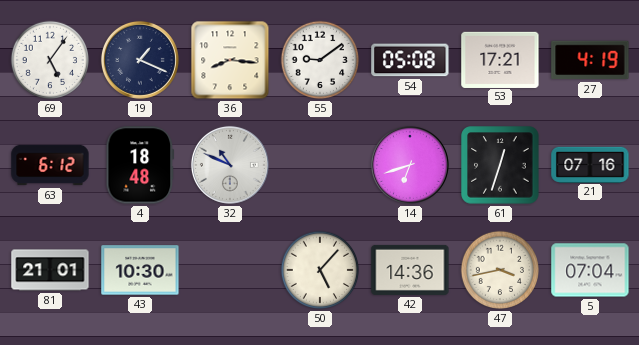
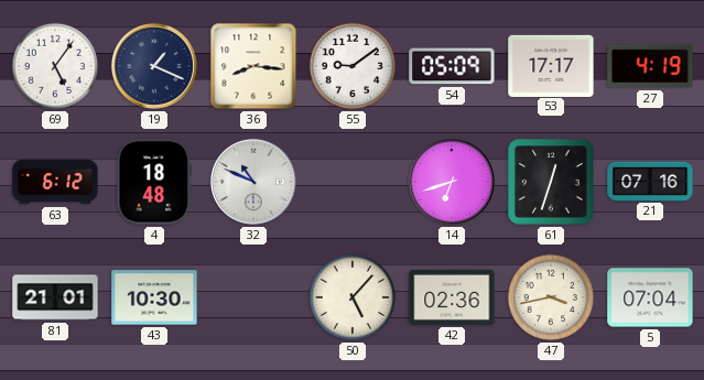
54: 05:08 -> 05:09 (452, 66)
53: 17:21 -> 17:17 (551, 65)
42: 14:36 -> 02:36 (452, 297)
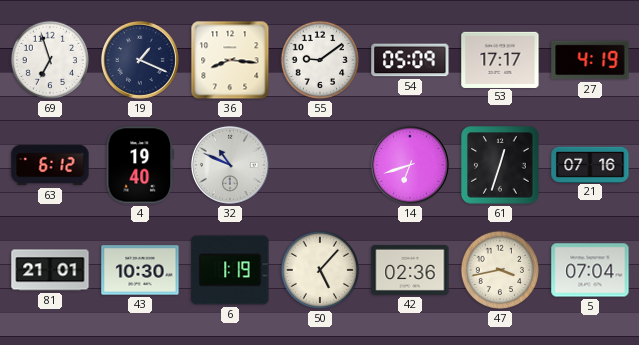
69: 5:06 -> 6:57 (50, 60)
4: 18:48 -> 19:40 (140, 165)
6: none -> 1:19 (230, 270)
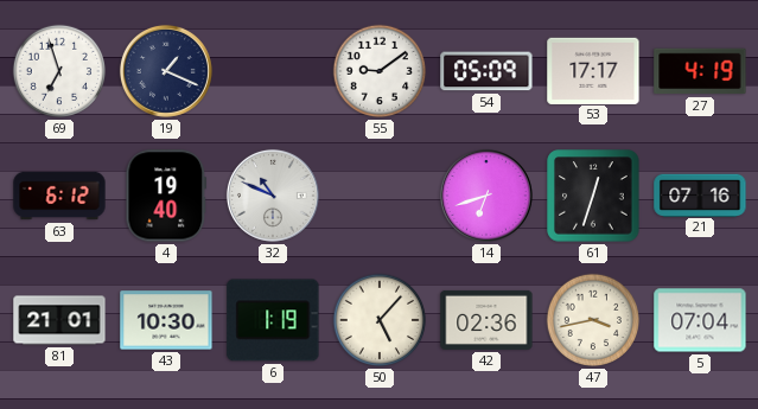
36: 8:16 -> none (230, 60)
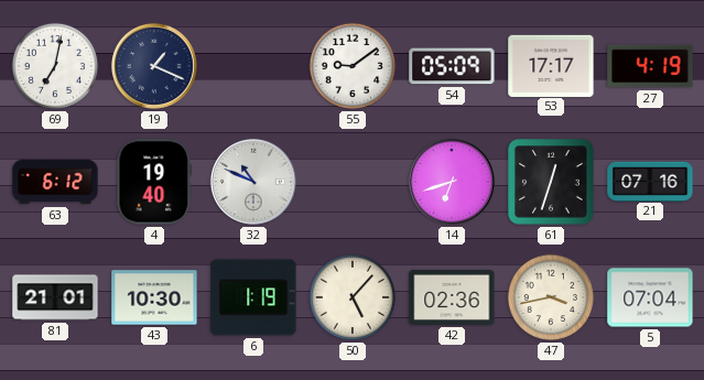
69: 6:57 -> 7:02 (55, 66)
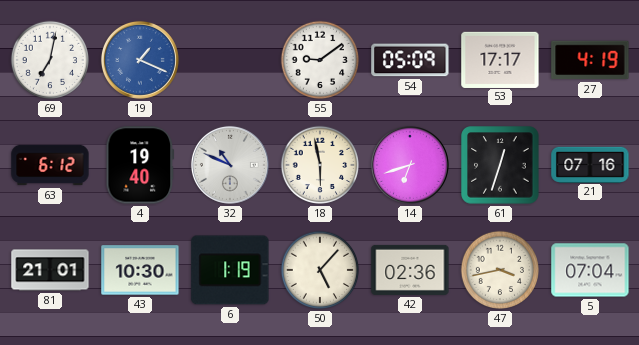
19 dial: navy -> blue (140, 60)
18: none -> 5:58 (320, 165)
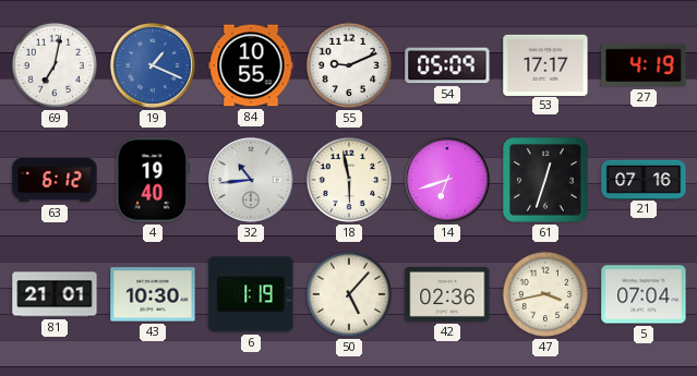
84: none -> 10:55 (251, 65)
55: 9:09 -> 9:11 (349, 65)
32: 10:49 -> 10:44 (251, 180)
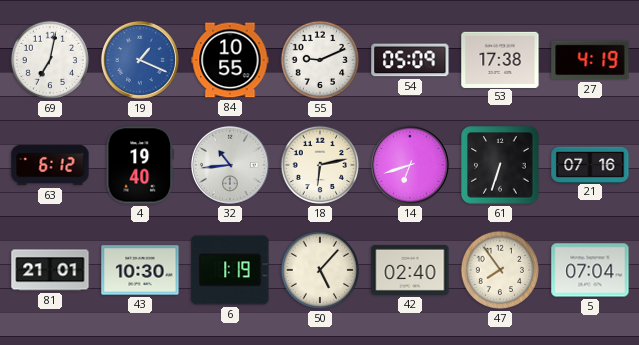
53: 17:17 -> 17:38 (500, 59)
18: 5:58 -> 6:13 (320, 165)
61: 12:33 -> 6:33 (500, 165)
42: 02:36 -> 02:40 (410, 270)
47: 3:43 -> 7:54 (500, 270)
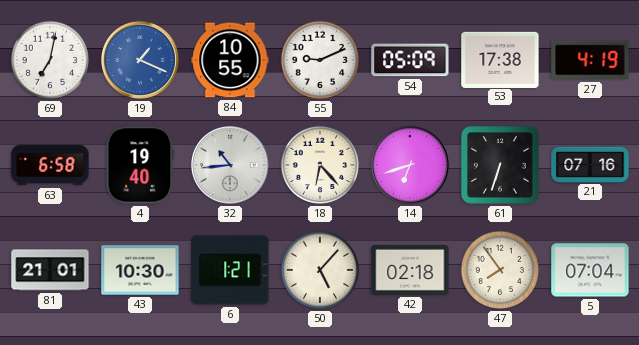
63: 6:12 -> 6:58 (50, 165)
18: 6:13 -> 6:23 (320, 165)
6: 1:19 -> 1:21 (230, 270)
42: 02:40 -> 02:18 (410, 270)
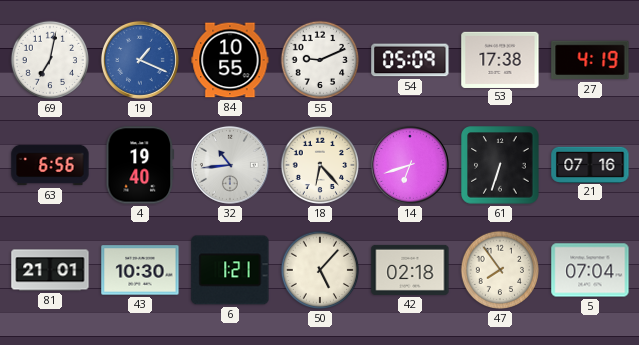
63: 6:58 -> 6:56 (50, 165)
